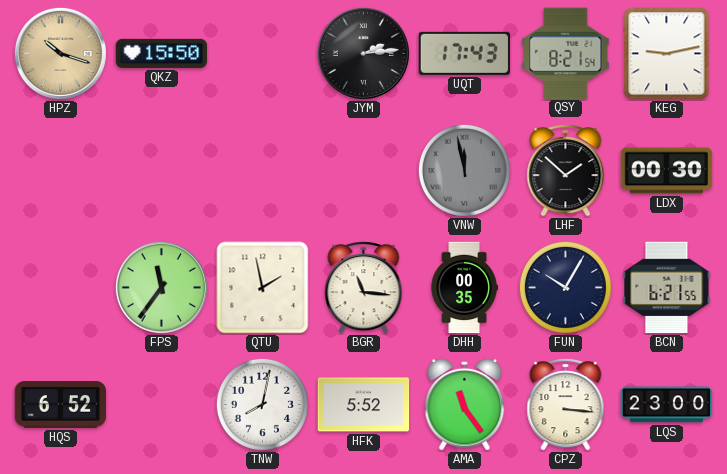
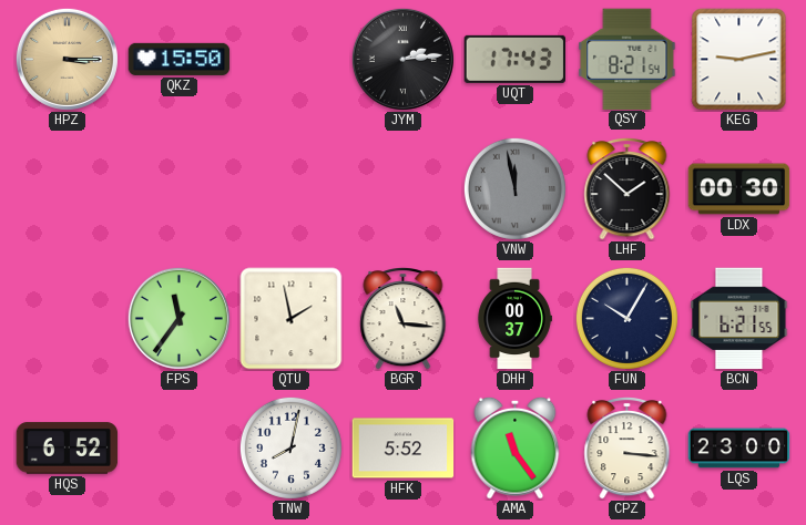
HPZ: 10:18 -> 3:15 (67, 59)
DHH: 00:35 -> 00:37 (514, 319)
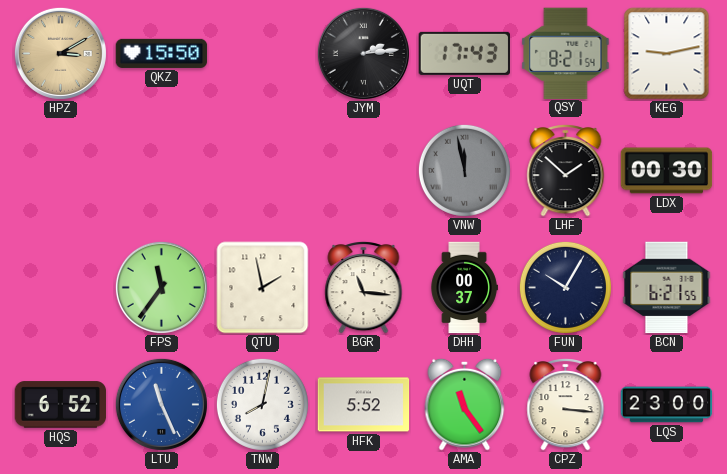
HPZ: 3:15 -> 3:10 (60, 53)
LTU: none -> 11:26 (161, 404)
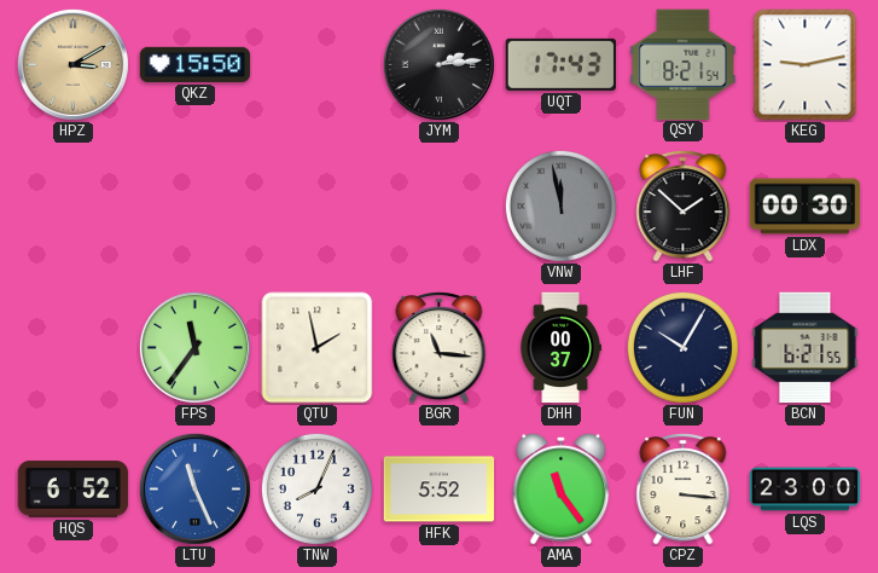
TNW: 8:02 -> 8:04 (316, 488)
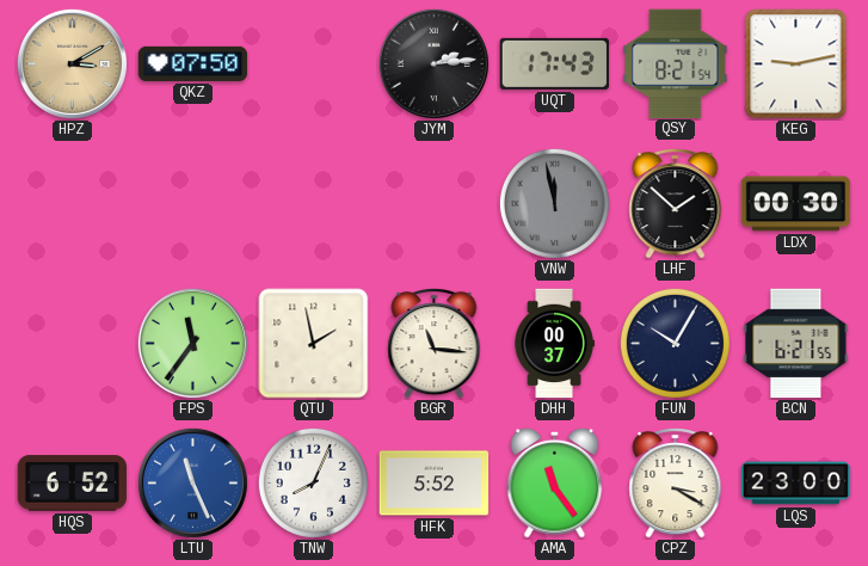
QKZ: 15:50 -> 07:50 (193, 63)
CPZ: 3:16 -> 3:20 (676, 484)
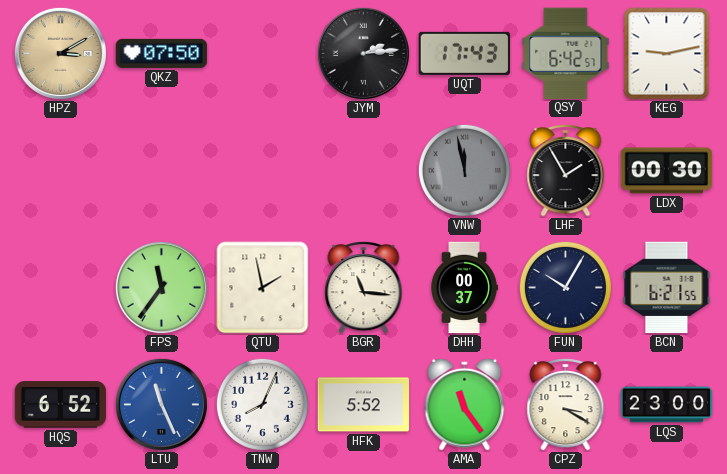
QSY: 8:21 -> 6:42 (566, 53)
LHF: 1:52 -> 1:55 (566, 171)
